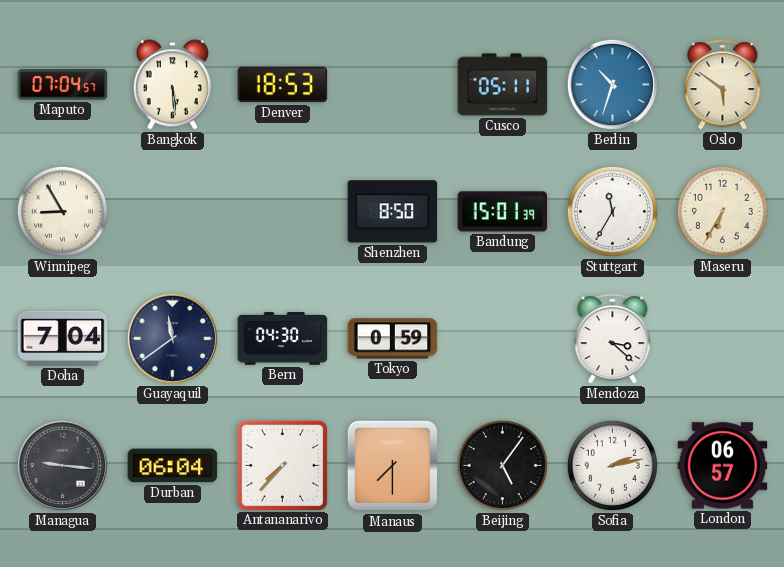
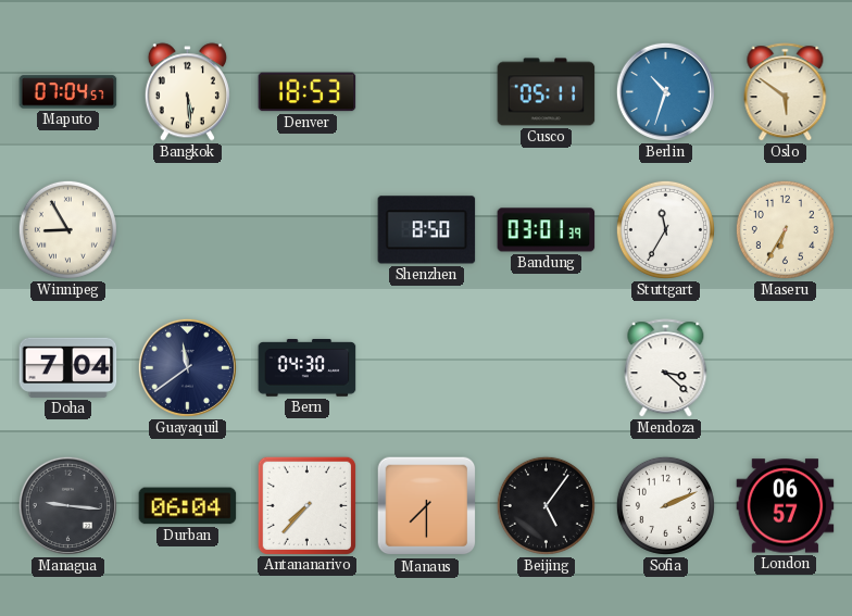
Bandung: 15:01 -> 03:01 (547, 230)
Tokyo: 0:59 -> none (393, 339)
Sofia: 2:13 -> 2:11 (665, 505)
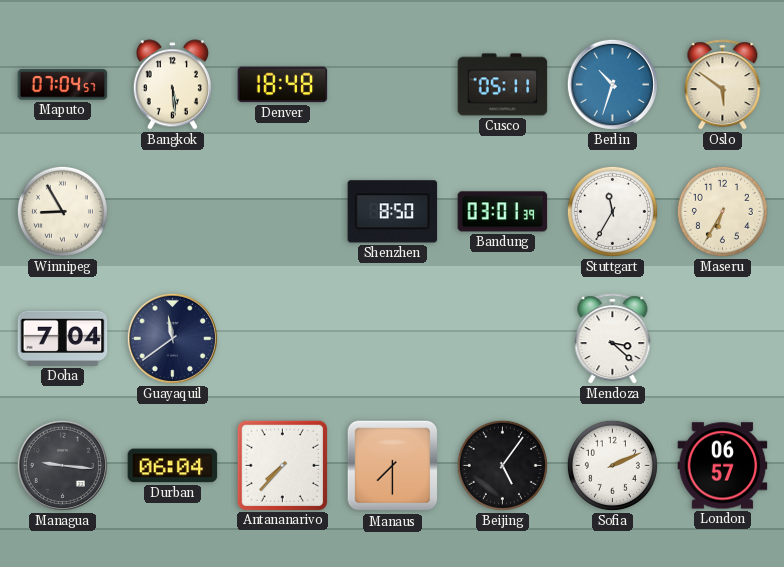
Denver: 18:53 -> 18:48 (283, 85)
Bern: 04:30 -> none (308, 368)
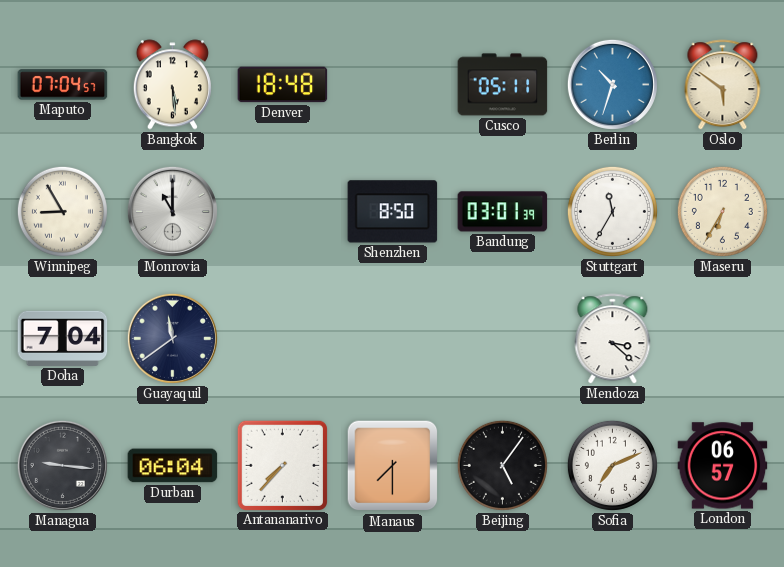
Monrovia: none -> 11:00 (172, 211)
Sofia: 2:11 -> 7:11 (612, 465)
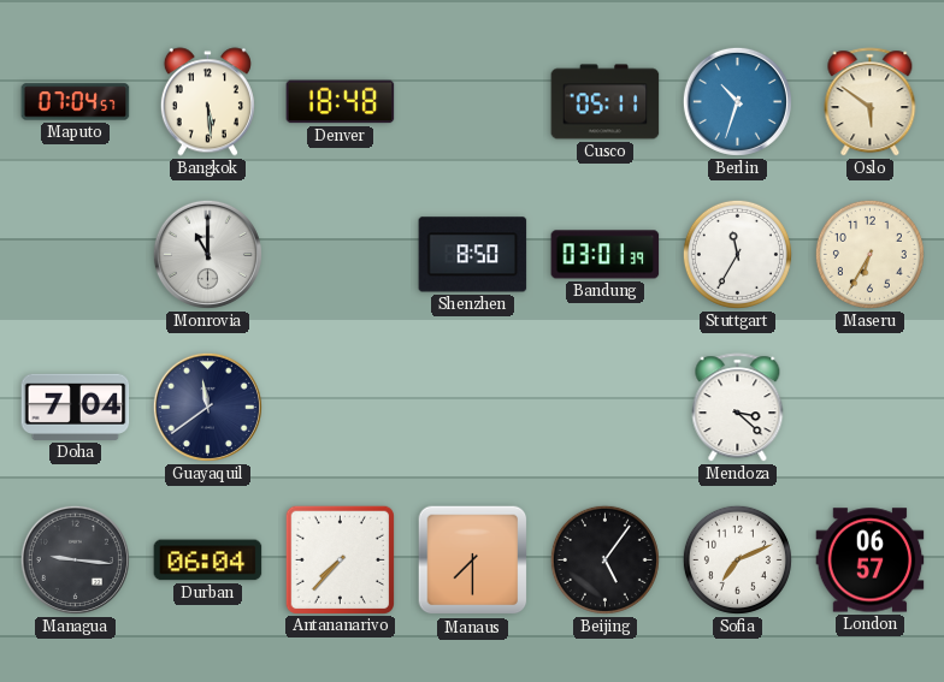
Winnipeg: 8:55 -> none (62, 211)
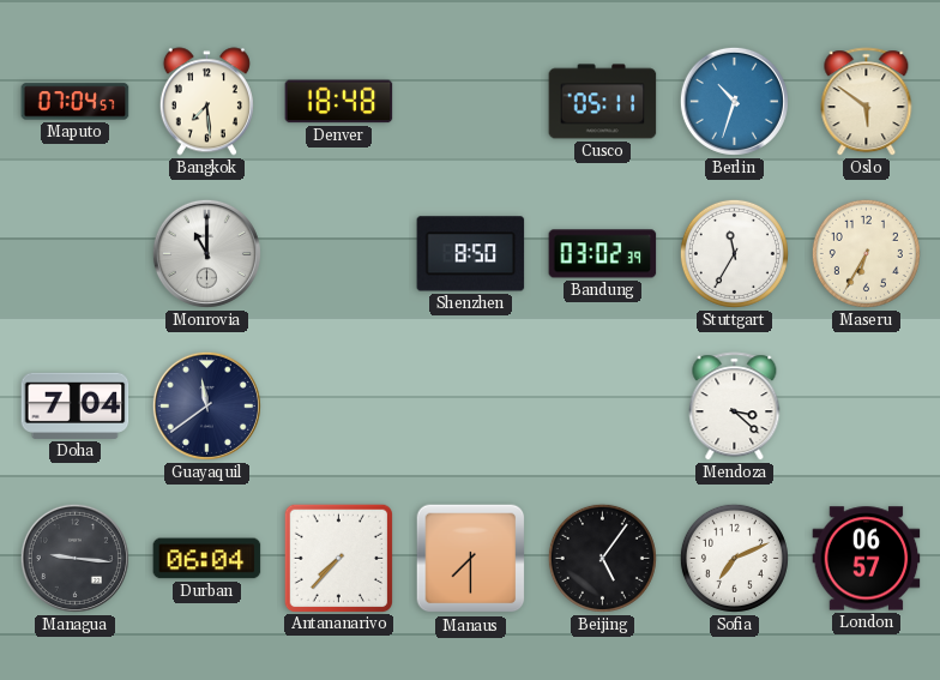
Bangkok: 5:29 -> 7:29 (206, 102)
Bandung: 03:01 -> 03:02 (603, 254)
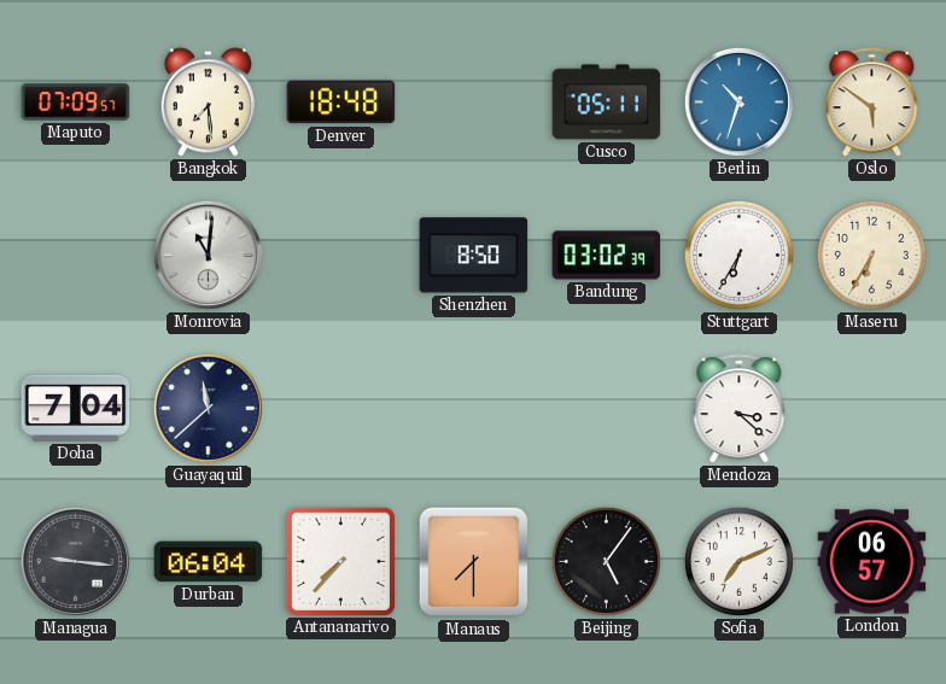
Maputo: 07:04 -> 07:09 (76, 103)
Monrovia: 11:00 -> 11:01 (208, 255)
Stuttgart: 11:35 -> 6:35 (738, 255)
Guayaquil: 11:39 -> 11:38 (208, 408)
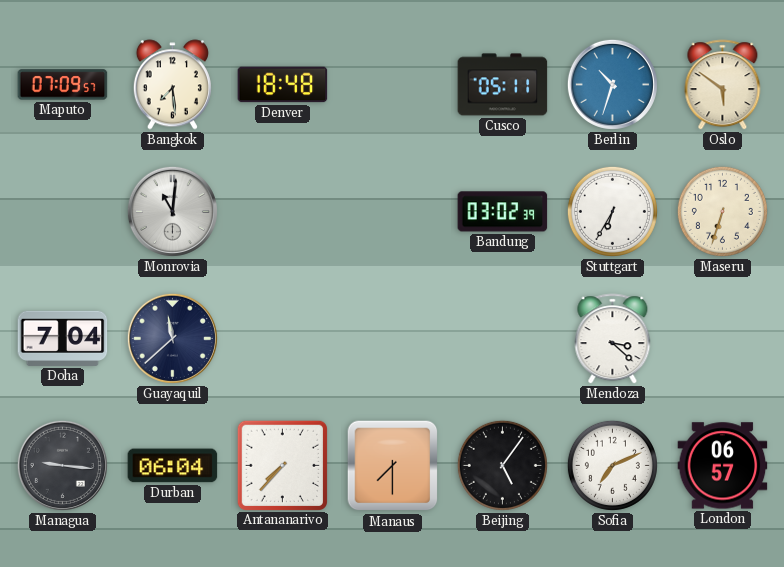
Shenzhen: 8:50 -> none (474, 256)
Maseru: 6:35 -> 6:33 (722, 211)
